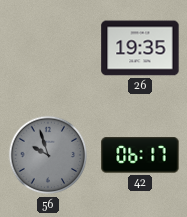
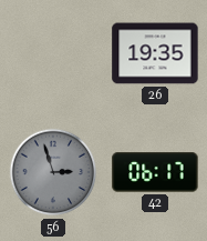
56: 9:57 -> 2:57 (53, 172)
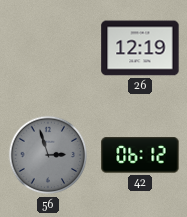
26: 19:35 -> 12:19 (140, 48)
42: 06:17 -> 06:12 (140, 155)
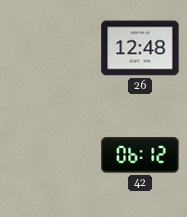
26: 12:19 -> 12:48 (140, 48)
56: 2:57 -> none (48, 155)
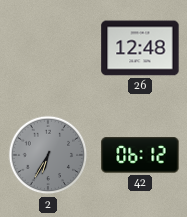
2: none -> 6:35 (48, 155)
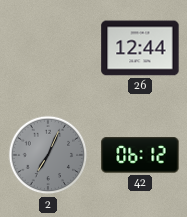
26: 12:48 -> 12:44 (140, 48)
2: 6:35 -> 7:04 (48, 155)
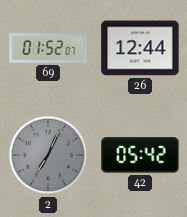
69: none -> 01:52 (48, 49)
42: 06:12 -> 05:42 (140, 155)
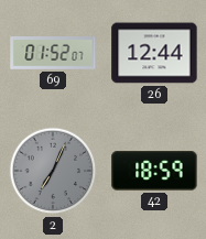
42: 05:42 -> 18:59 (154, 171)
